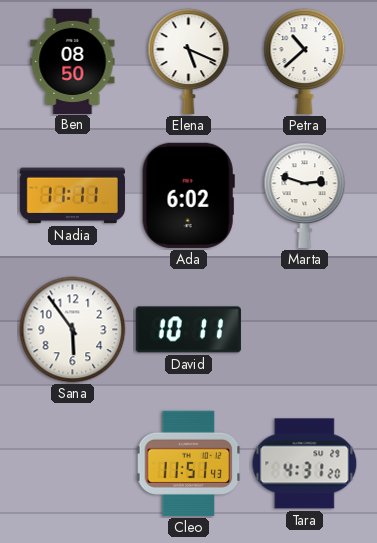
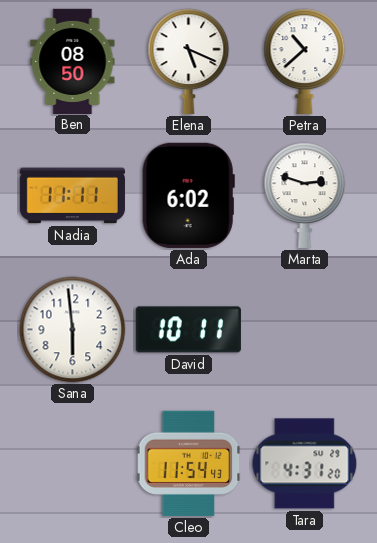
Sana: 5:54 -> 5:59 (73, 330)
Cleo: 11:51 -> 11:54 (189, 463)
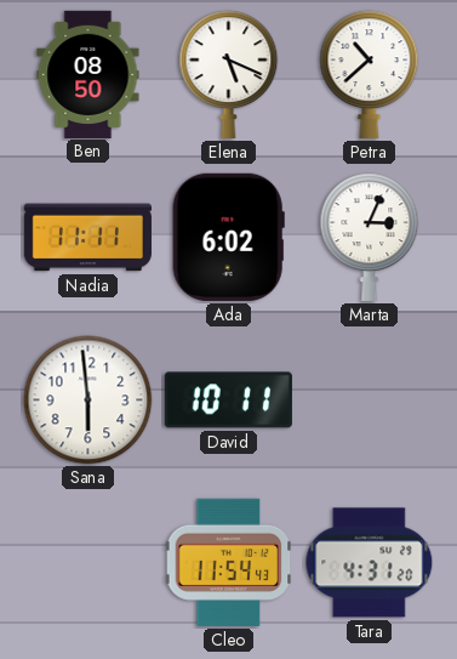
Marta: 2:48 -> 3:04 (370, 237)
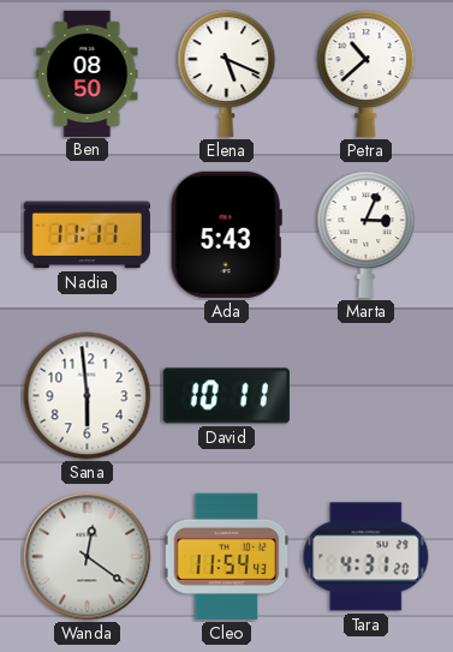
Ada: 6:02 -> 5:43 (226, 234)
Wanda: none -> 12:21 (88, 557)
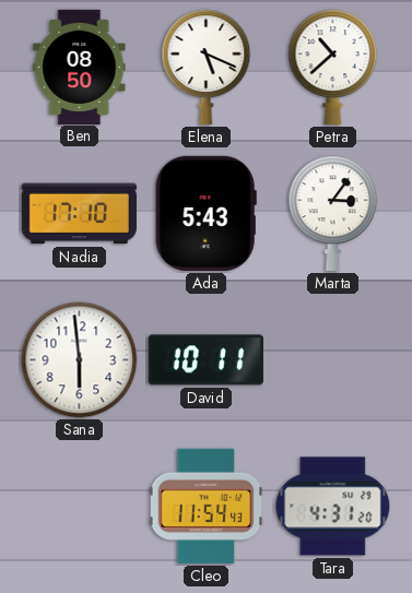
Nadia: 11:11 -> 17:10 (79, 214)
Marta: 3:04 -> 3:06 (333, 213)
Wanda: 12:21 -> none (88, 557)
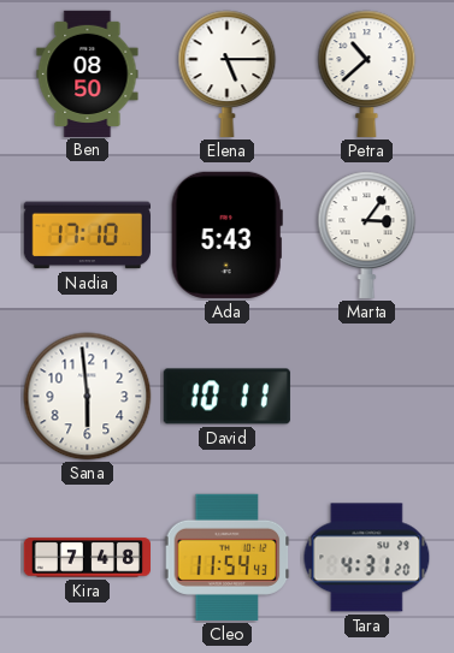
Elena: 5:19 -> 5:15 (228, 73)
Kira: none -> 7:48 (87, 558)
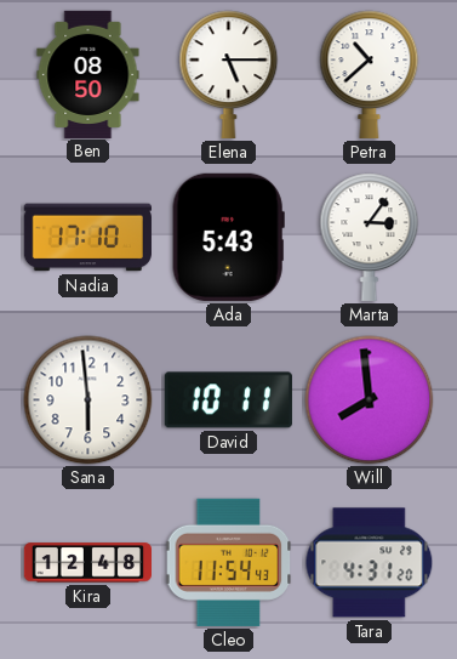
Will: none -> 7:59 (370, 400)
Kira: 7:48 -> 12:48 (87, 563)
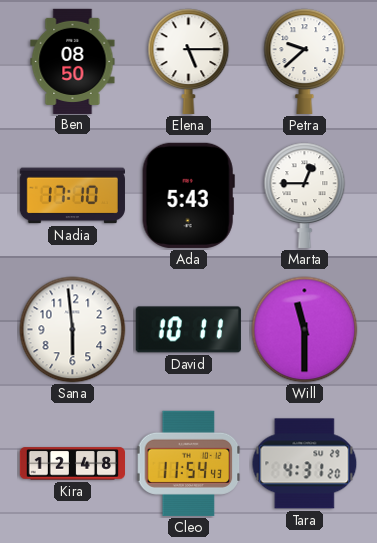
Petra: 10:38 -> 9:38 (305, 61)
Marta: 3:06 -> 12:45 (305, 195)
Will: 7:59 -> 11:30 (305, 330)
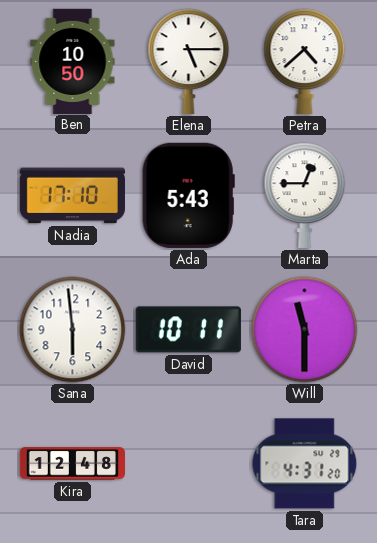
Ben: 08:50 -> 10:50 (73, 61)
Petra: 9:38 -> 4:38 (305, 61)
Cleo: 11:54 -> none (189, 463)
